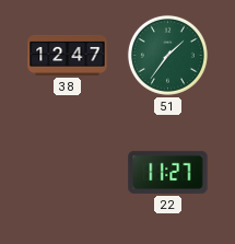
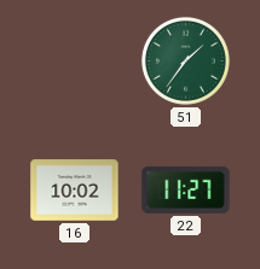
38: 12:47 -> none (68, 55)
16: none -> 10:02 (75, 191)
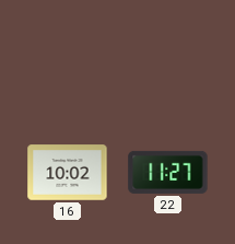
51: 1:36 -> none (185, 60)
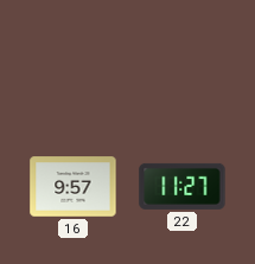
16: 10:02 -> 9:57 (74, 187)
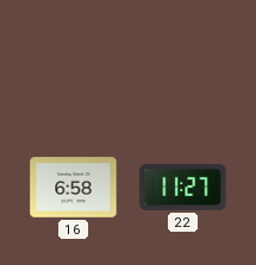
16: 9:57 -> 6:58 (74, 188)
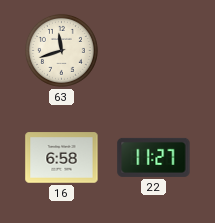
63: none -> 11:42 (61, 50)
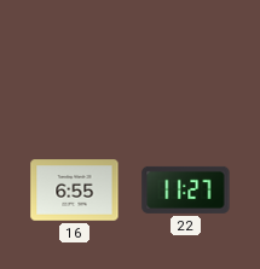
63: 11:42 -> none (61, 50)
16: 6:58 -> 6:55 (75, 191)
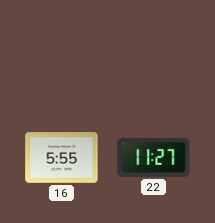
16: 6:55 -> 5:55 (62, 158)
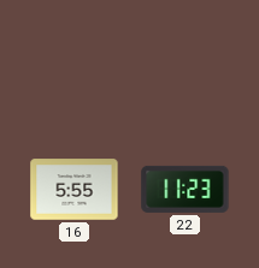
22: 11:27 -> 11:23 (186, 189)
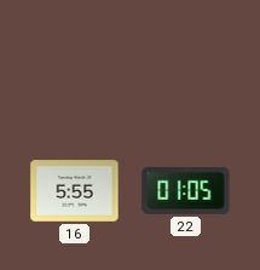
22: 11:23 -> 01:05 (186, 190)
